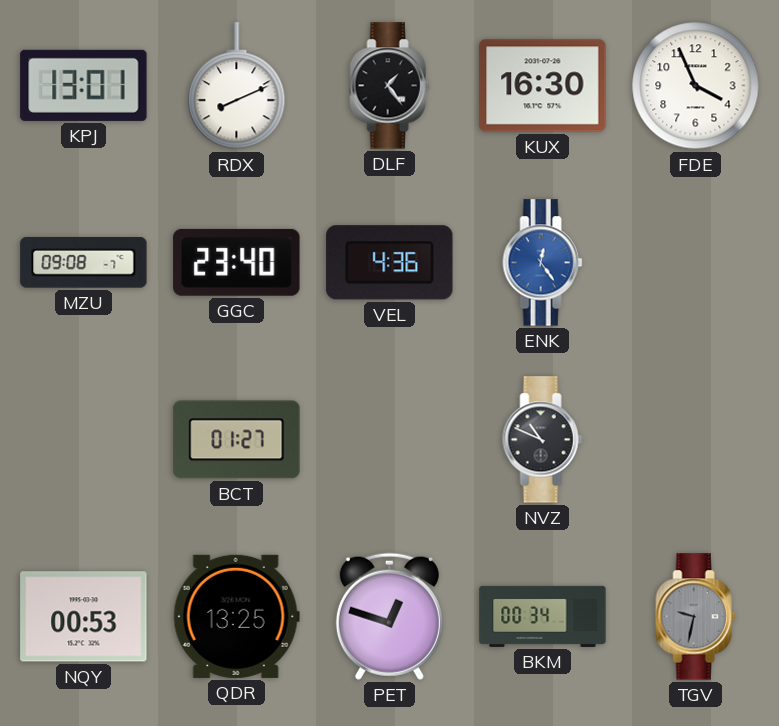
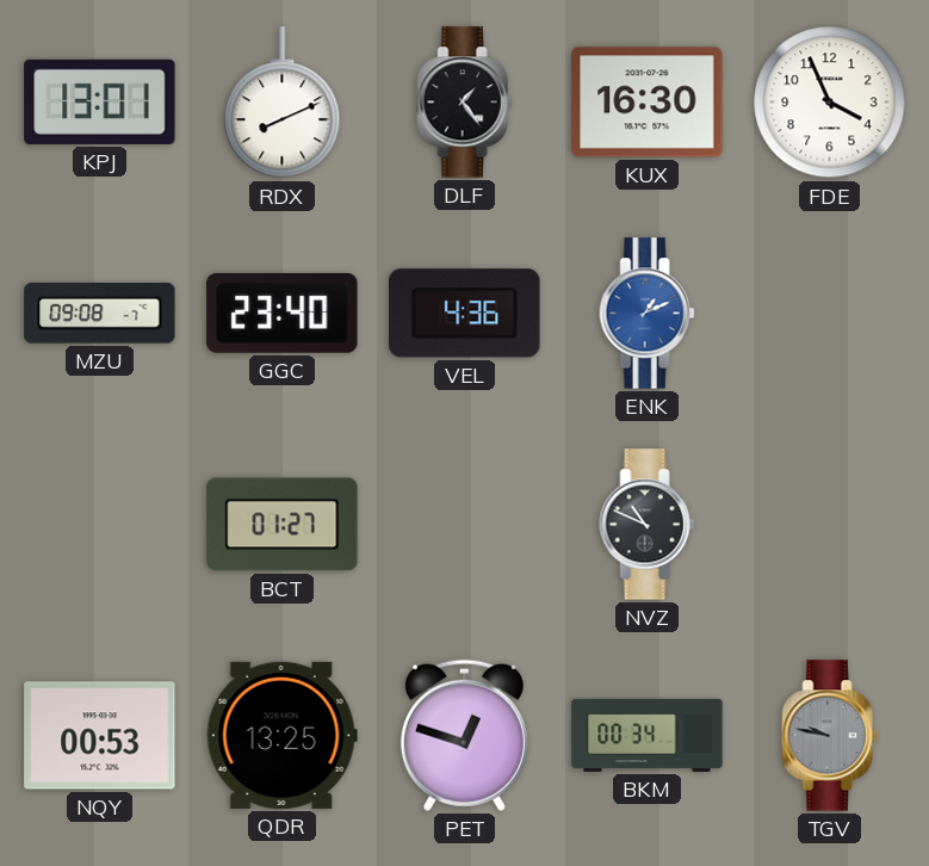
ENK: 12:24 -> 1:11 (648, 314)
TGV: 9:32 -> 9:47 (830, 736)
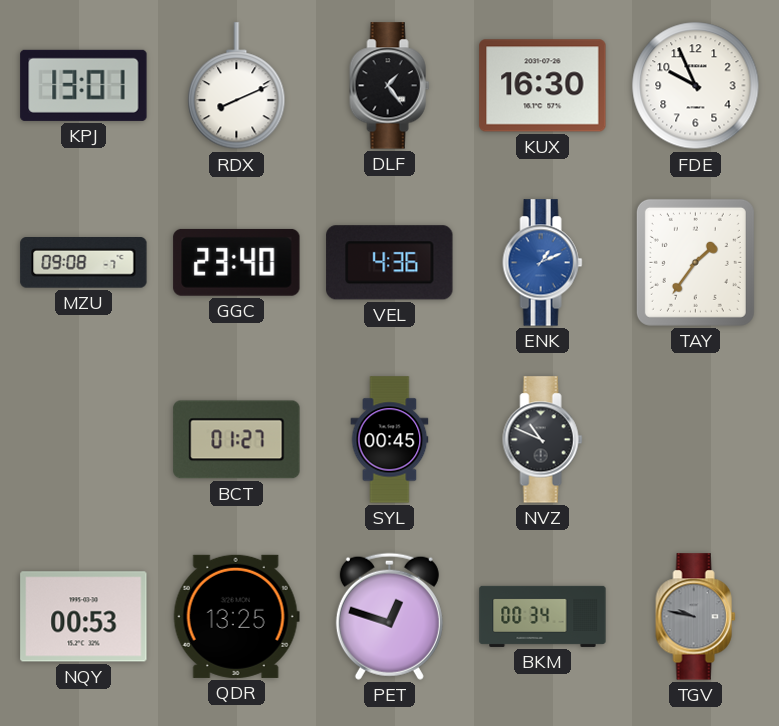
FDE: 3:56 -> 9:56 (696, 86)
TAY: none -> 1:36 (695, 262)
SYL: none -> 00:45 (390, 440)
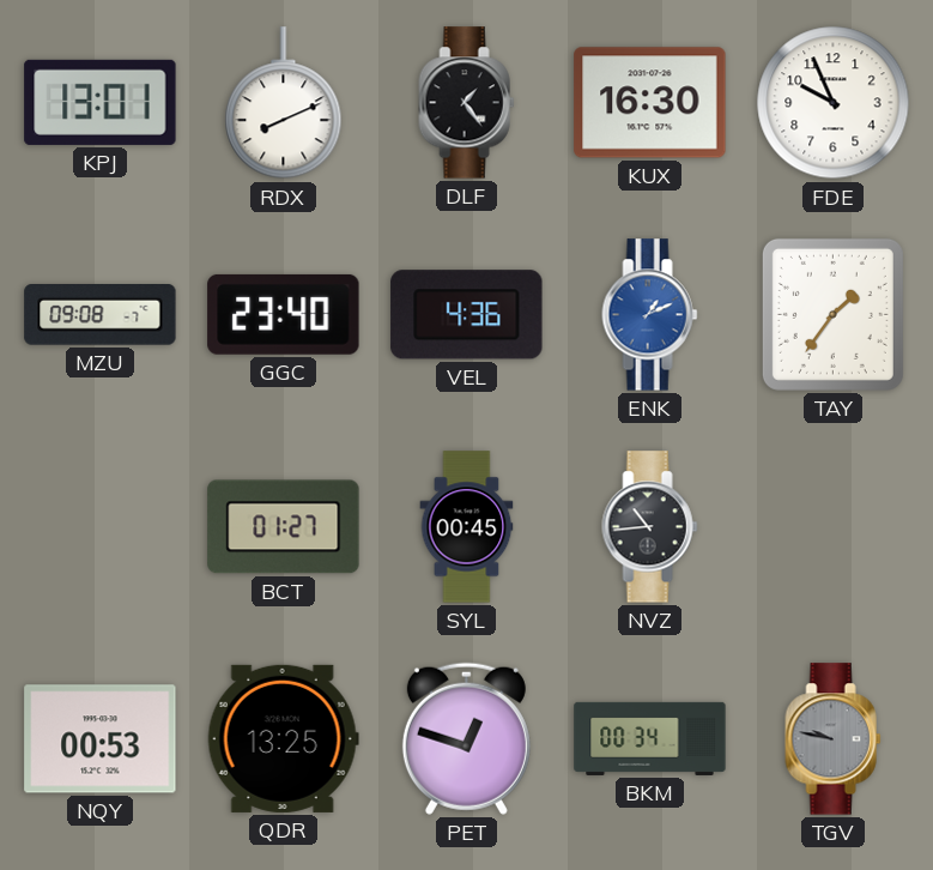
NVZ: 10:49 -> 10:44 (650, 527)
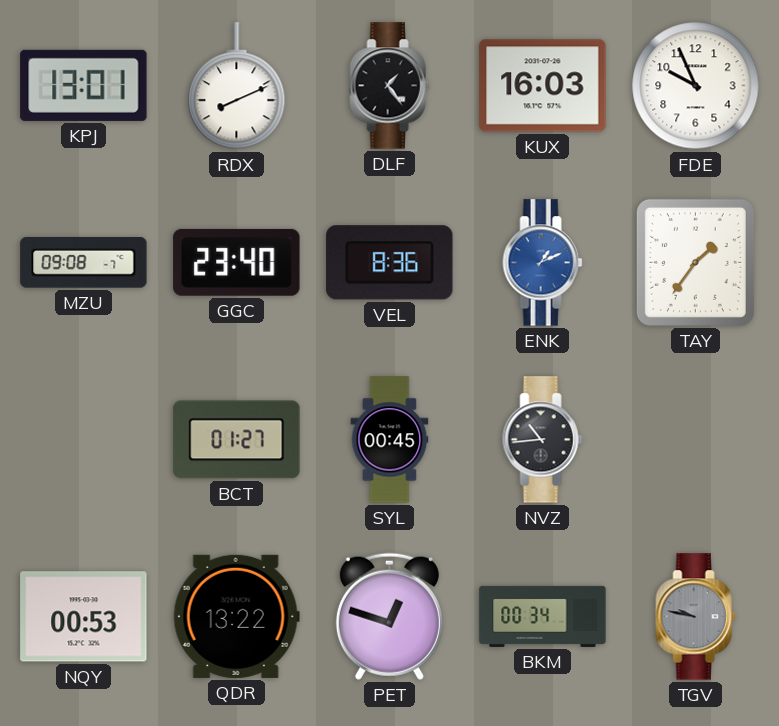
KUX: 16:30 -> 16:03 (543, 86)
VEL: 4:36 -> 8:36 (390, 263)
QDR: 13:25 -> 13:22 (236, 616)
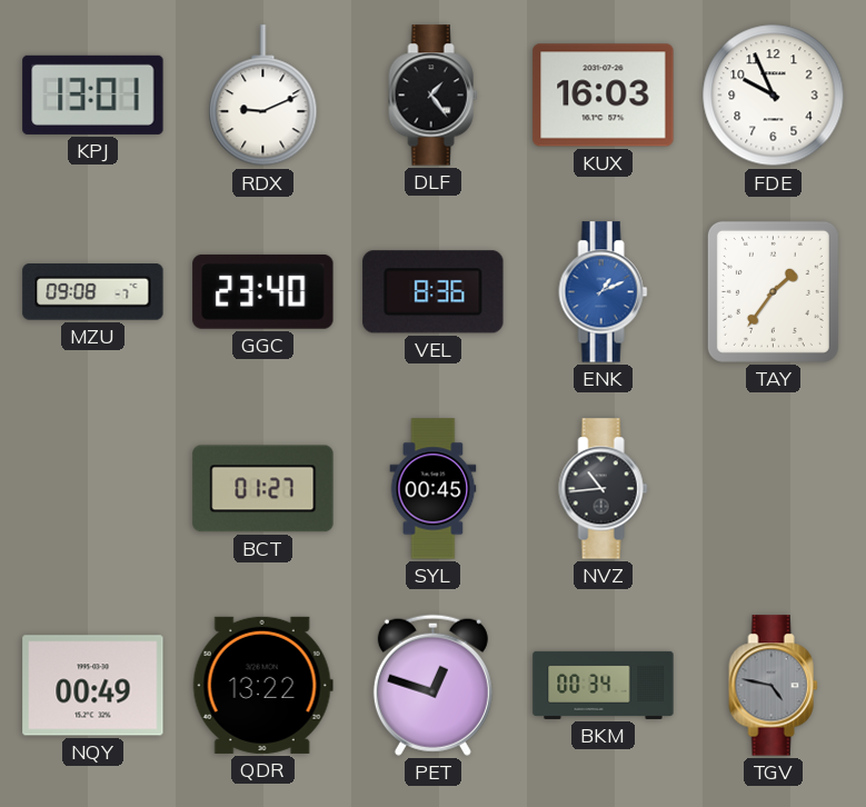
RDX: 8:11 -> 9:11 (263, 96)
NQY: 00:53 -> 00:49 (93, 686)
TGV: 9:47 -> 4:47 (774, 686)
